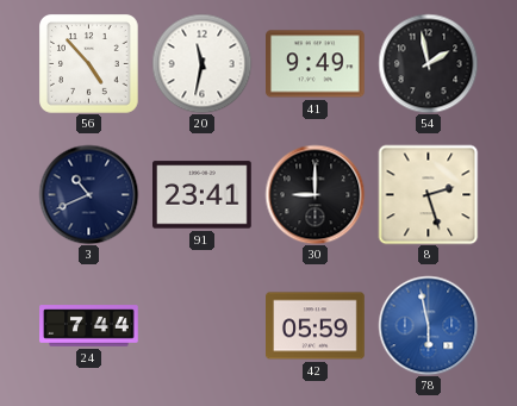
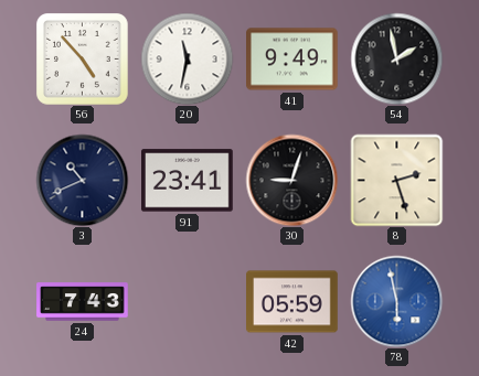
30: 9:00 -> 9:03 (291, 180)
24: 7:44 -> 7:43 (83, 302)
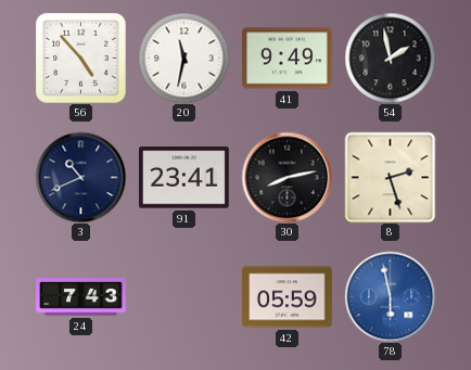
30: 9:03 -> 8:13 (287, 177)
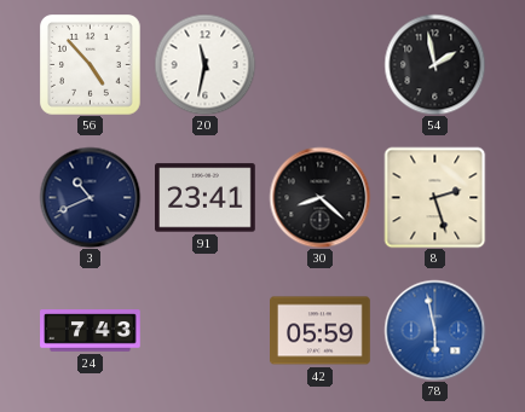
41: 9:49 -> none (288, 59)
30: 8:13 -> 8:22 (319, 197)
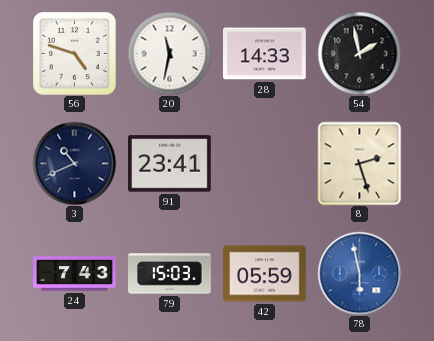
56: 4:53 -> 4:48 (74, 53)
28: none -> 14:33 (265, 54)
30: 8:22 -> none (319, 197)
79: none -> 15:03 (170, 274)
